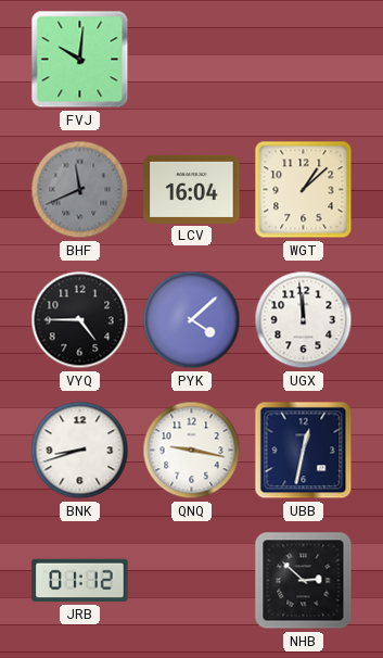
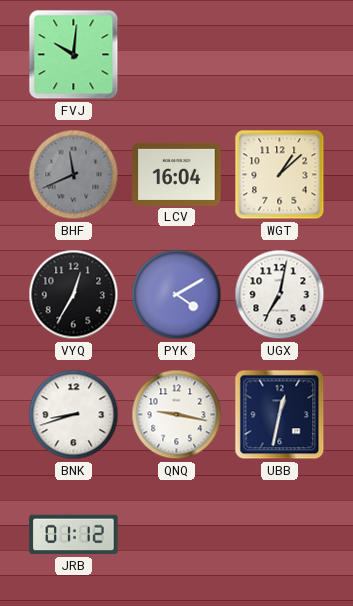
VYQ: 4:45 -> 12:35 (74, 295)
PYK: 4:08 -> 4:10 (177, 295)
UGX: 11:59 -> 7:02 (280, 295)
NHB: 2:52 -> none (304, 581)
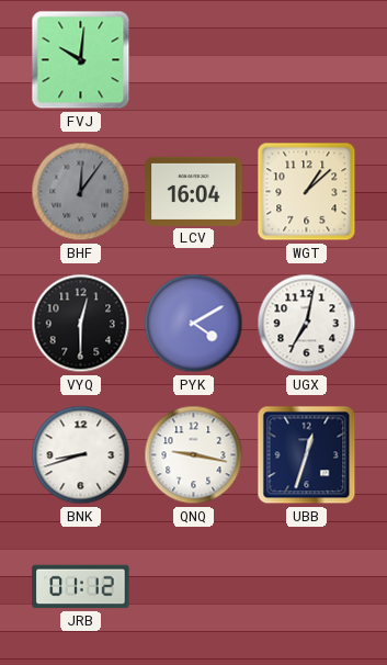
BHF: 11:41 -> 12:06 (81, 192)
VYQ: 12:35 -> 12:30 (81, 324)
UBB: 12:32 -> 12:33 (307, 455)
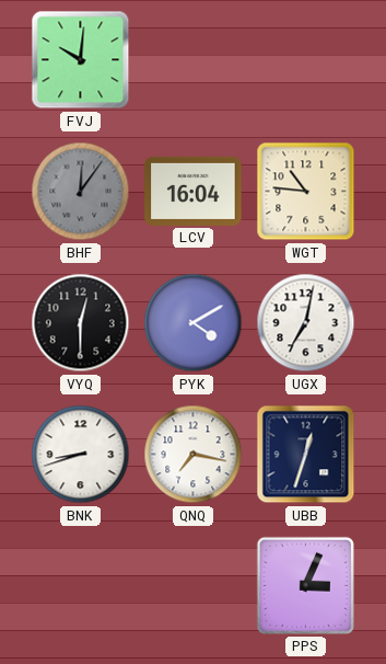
WGT: 1:08 -> 10:46 (306, 192)
QNQ: 9:17 -> 7:17 (194, 455)
JRB: 01:12 -> none (81, 587)
PPS: none -> 3:04 (305, 585)
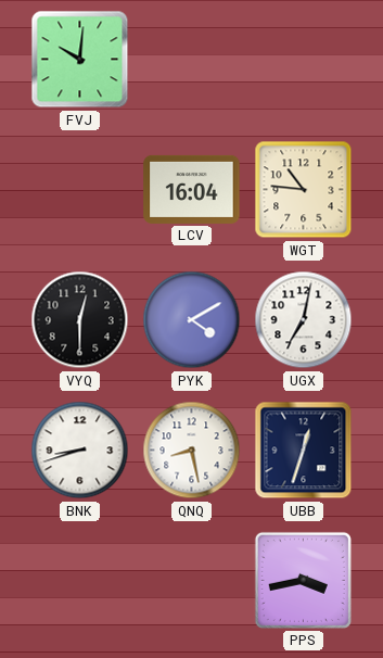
BHF: 12:06 -> none (81, 192)
QNQ: 7:17 -> 8:28 (192, 451)
PPS: 3:04 -> 3:43 (303, 580)
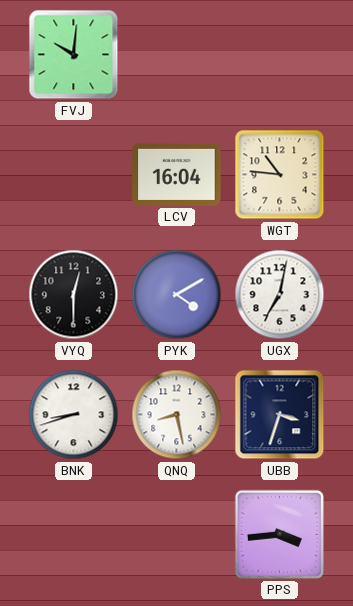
UBB: 12:33 -> 3:33 (280, 415)
PPS: 3:43 -> 3:44 (279, 534)
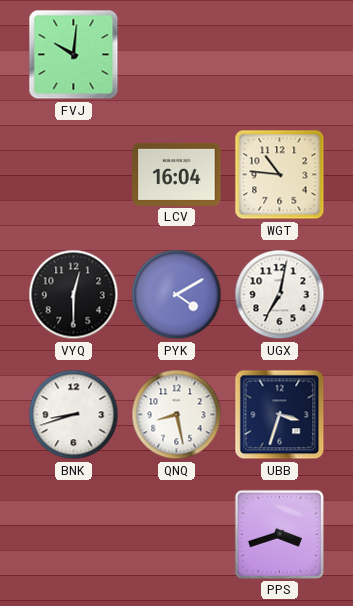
PPS: 3:44 -> 3:42 (279, 534)
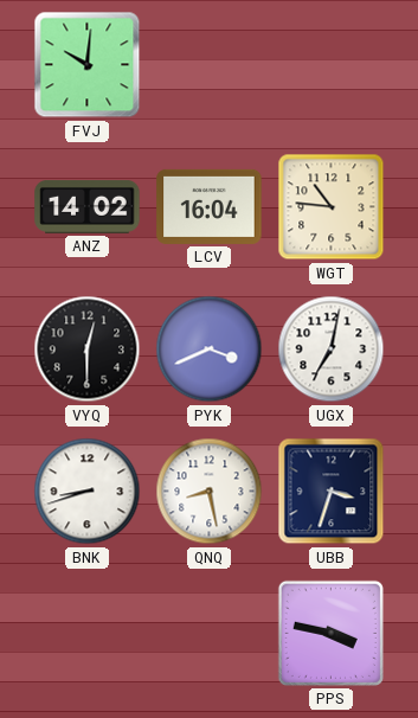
ANZ: none -> 14:02 (88, 207)
PYK: 4:10 -> 3:41 (210, 350)
PPS: 3:42 -> 3:47 (330, 633)
